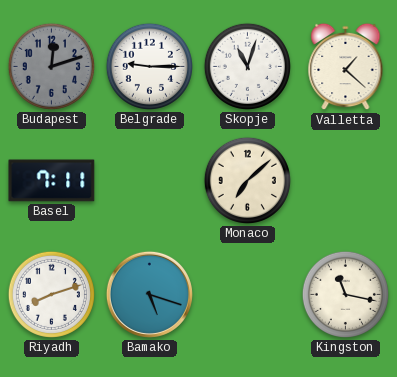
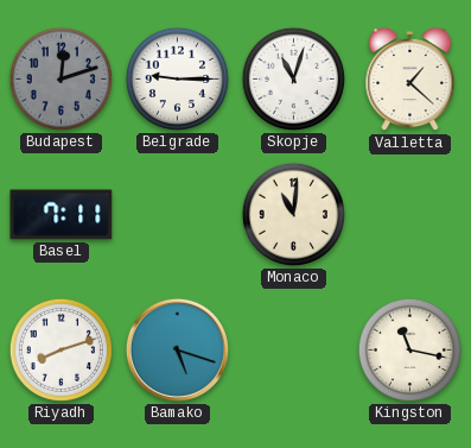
Monaco: 7:08 -> 11:01 (293, 214)
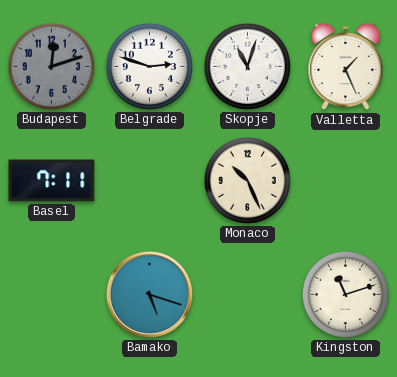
Belgrade: 9:15 -> 2:48 (149, 66)
Valletta: 1:22 -> 1:26 (346, 67)
Monaco: 11:01 -> 10:26 (247, 180)
Riyadh: 8:12 -> none (61, 349)
Kingston: 11:17 -> 11:12 (345, 294)
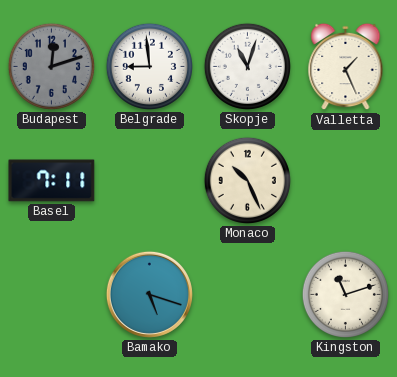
Belgrade: 2:48 -> 8:59 (149, 66)
